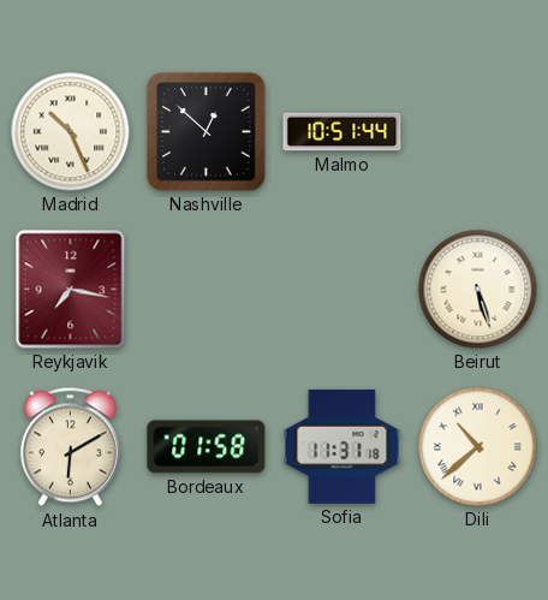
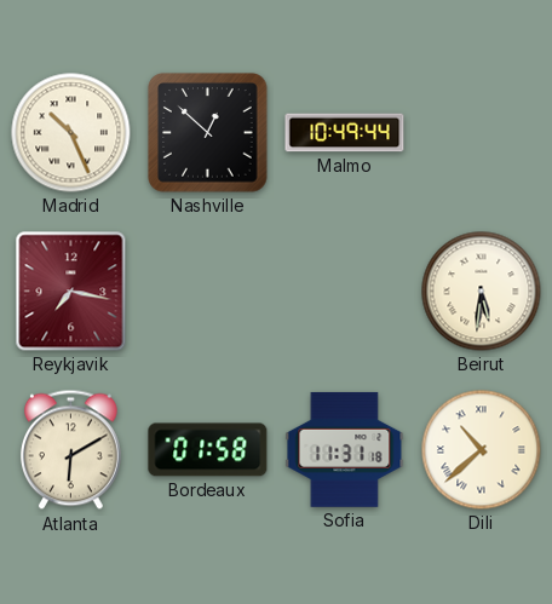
Malmo: 10:51 -> 10:49 (345, 133)
Beirut: 5:27 -> 5:31 (482, 292)
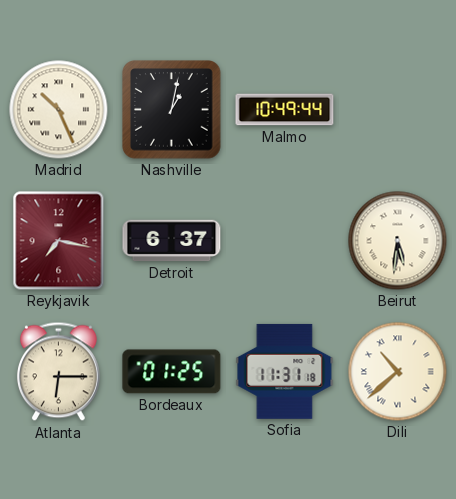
Nashville: 12:52 -> 1:02 (172, 110)
Detroit: none -> 6:37 (172, 241)
Atlanta: 6:10 -> 6:15 (58, 372)
Bordeaux: 01:58 -> 01:25 (172, 372)
